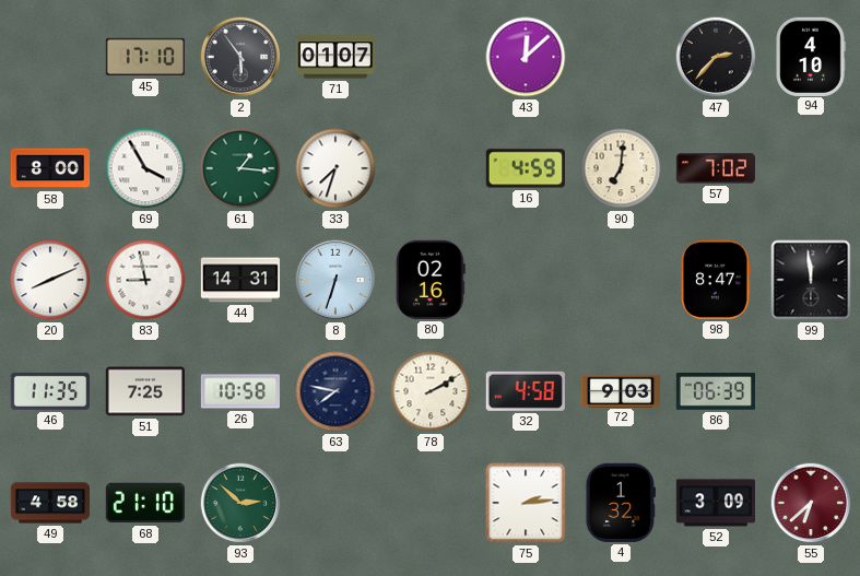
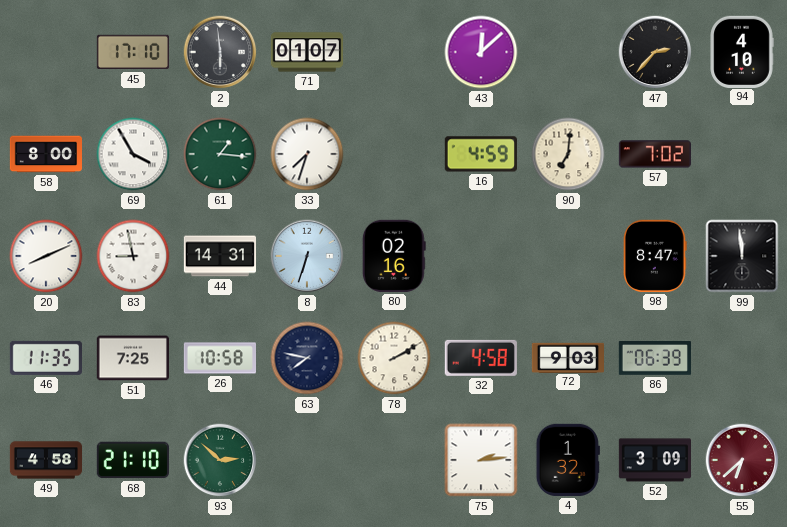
2: 5:54 -> 5:59 (220, 52)
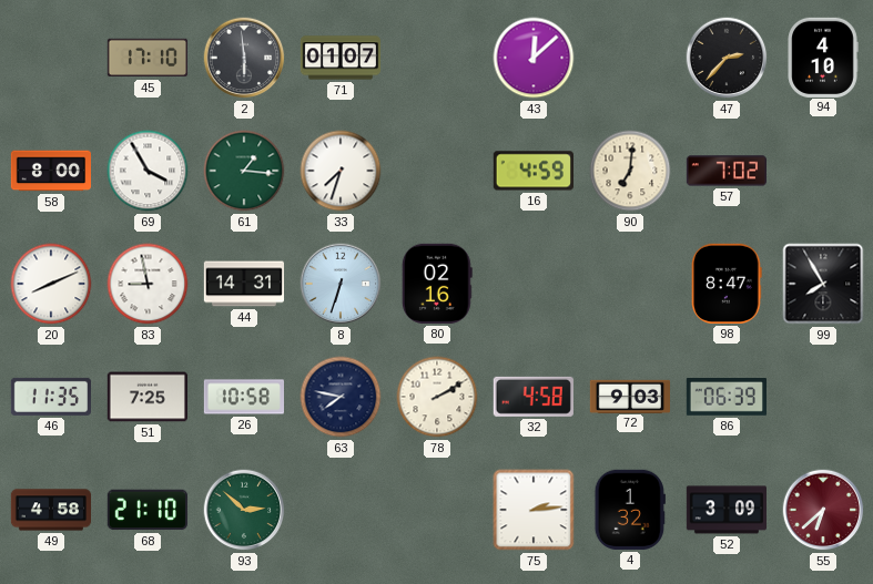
99: 11:59 -> 7:55 (823, 284)
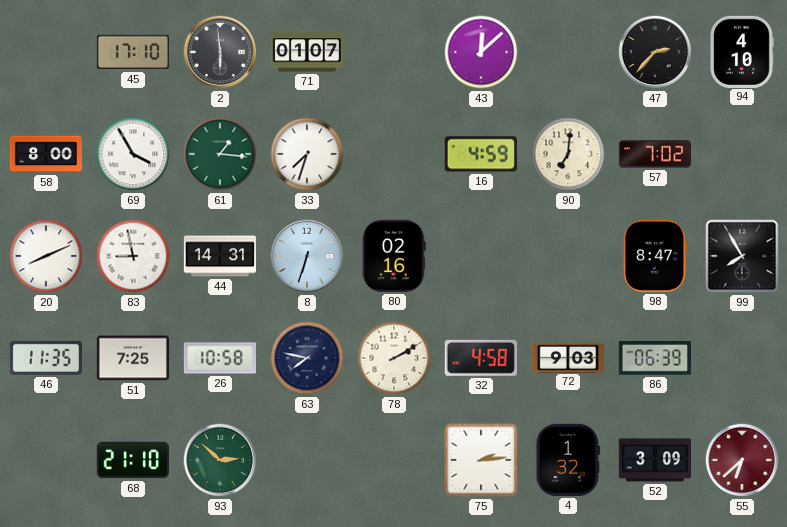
49: 4:58 -> none (51, 510)
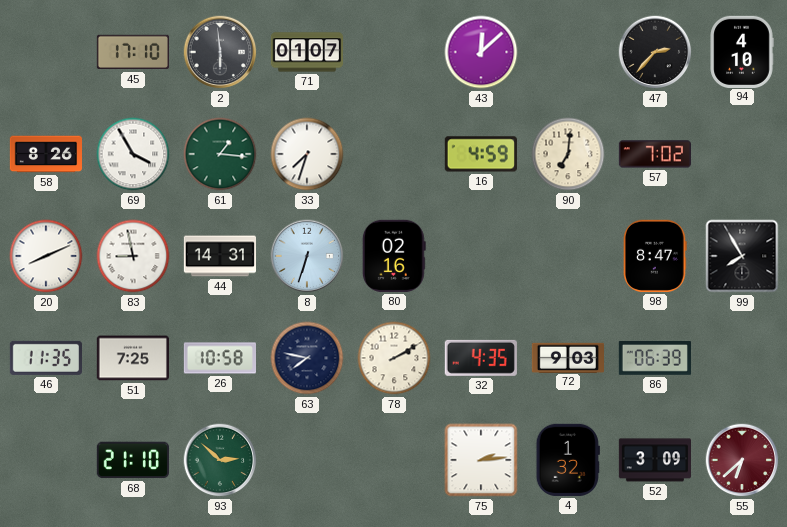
58: 8:00 -> 8:26 (45, 154)
32: 4:58 -> 4:35 (481, 358)
